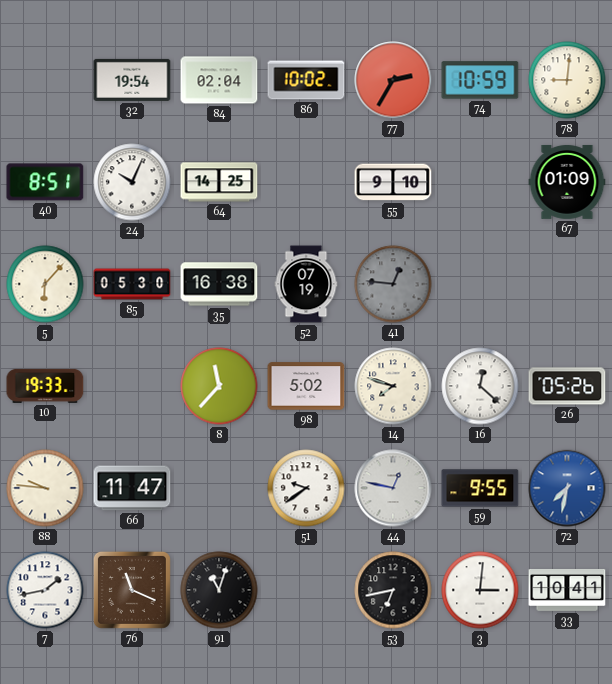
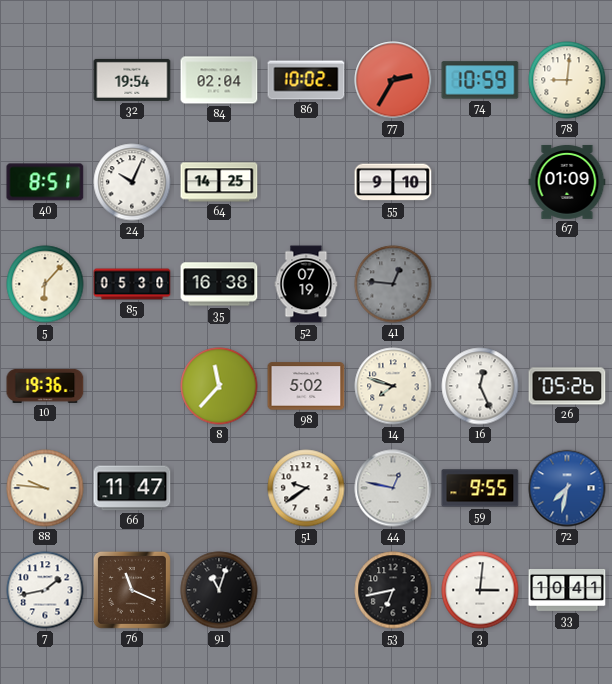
10: 19:33 -> 19:36 (45, 386)
16: 12:22 -> 12:26 (480, 386)
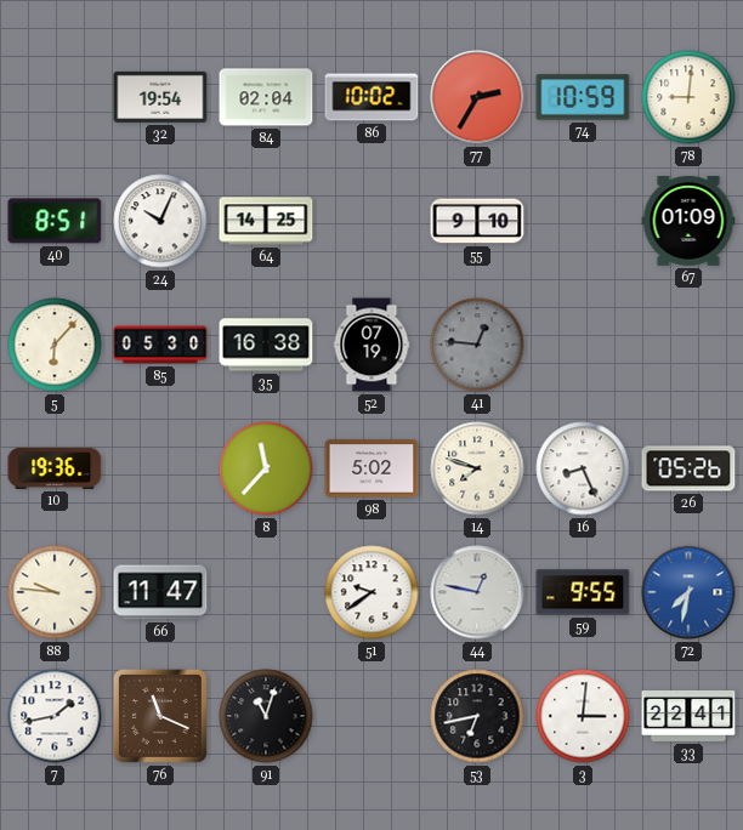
16: 12:26 -> 8:26 (583, 468)
33: 10:41 -> 22:41 (688, 716)
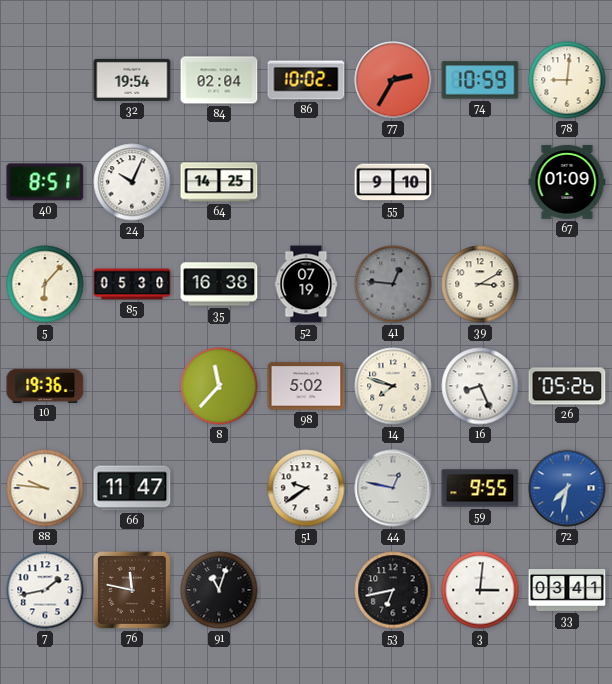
39: none -> 3:10 (480, 284)
76: 11:19 -> 11:47 (132, 590)
33: 22:41 -> 03:41 (567, 590)
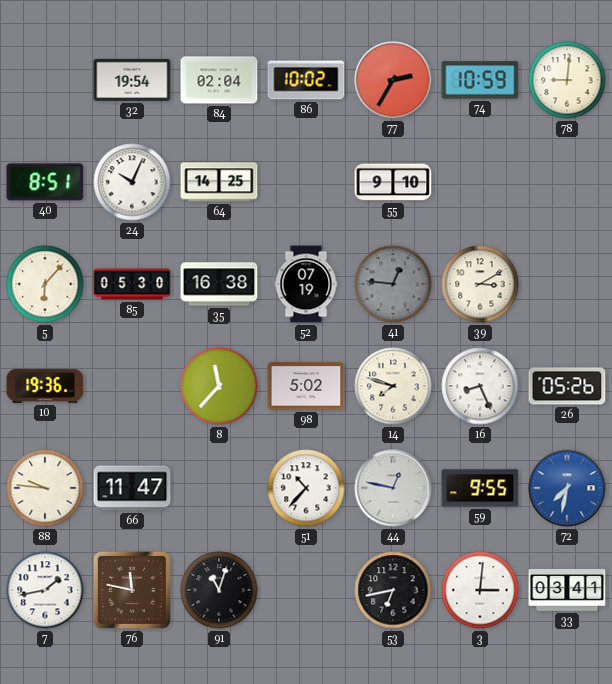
67: 01:09 -> none (567, 182)
51: 9:39 -> 10:37 (306, 488)
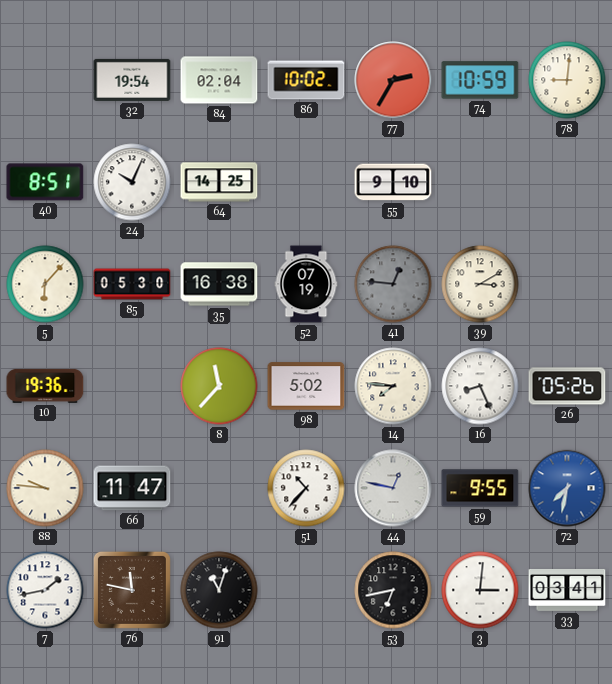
14: 7:48 -> 7:46 (393, 386)
